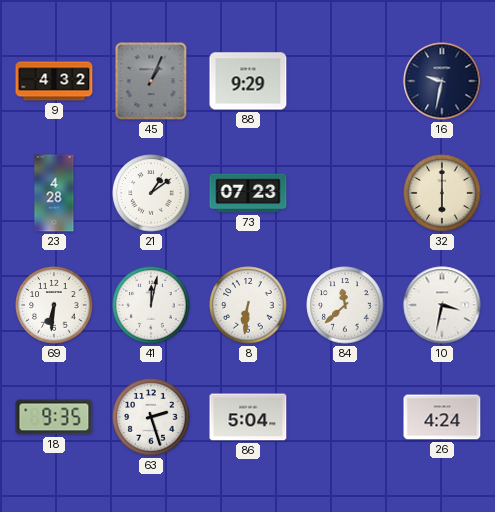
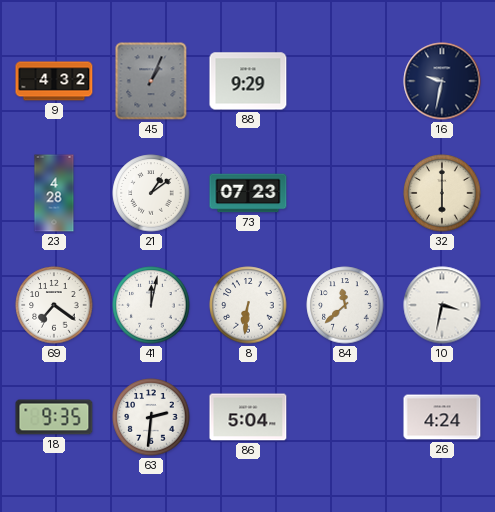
69: 6:31 -> 7:21 (54, 305)
63: 2:27 -> 2:31 (151, 417)
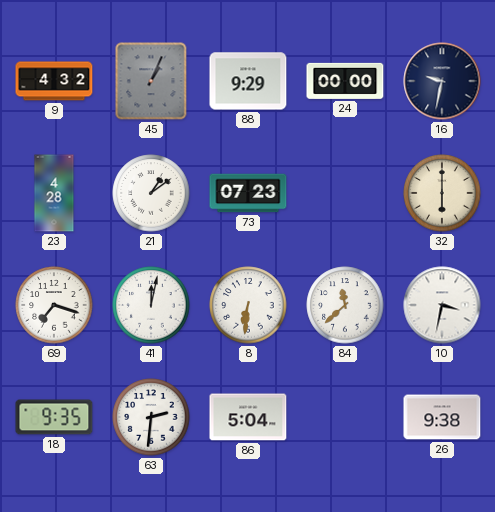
24: none -> 00:00 (345, 81)
69: 7:21 -> 7:18 (54, 305)
26: 4:24 -> 9:38 (442, 417)
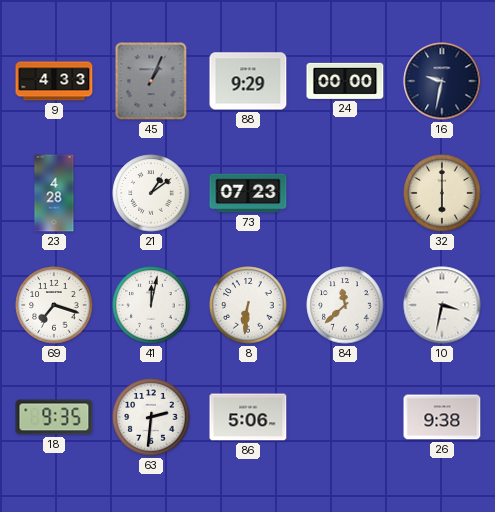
9: 4:32 -> 4:33 (54, 81)
86: 5:04 -> 5:06 (248, 417)
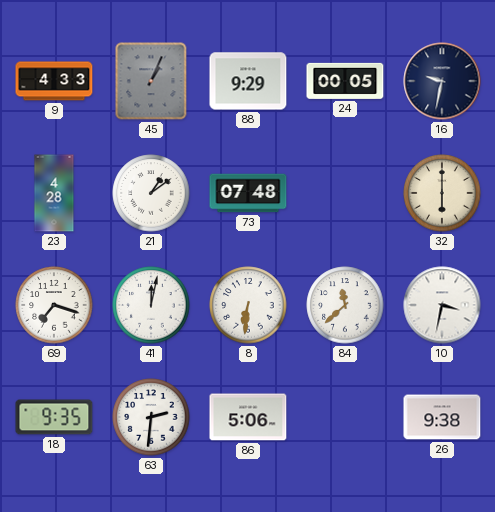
24: 00:00 -> 00:05 (345, 81)
73: 07:23 -> 07:48 (248, 193)
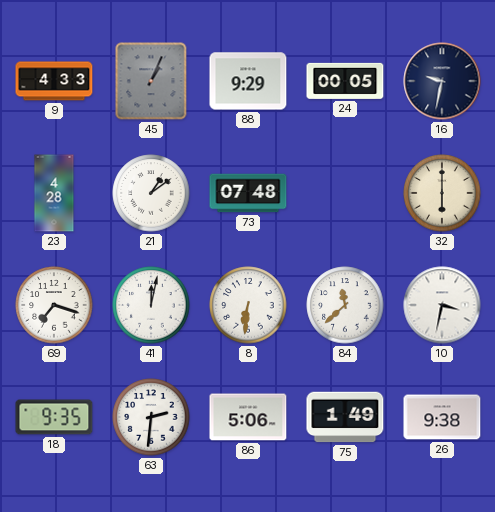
75: none -> 1:49 (345, 417)
